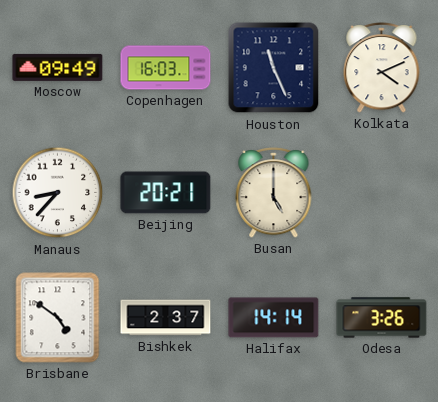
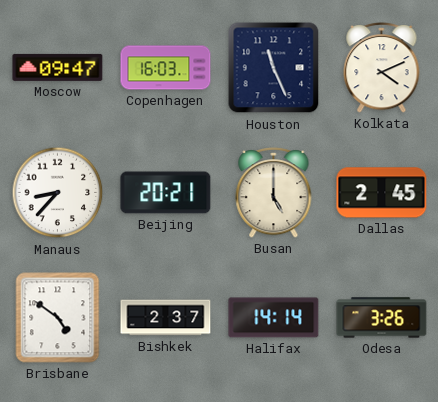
Moscow: 09:49 -> 09:47 (58, 67)
Dallas: none -> 2:45 (382, 193)
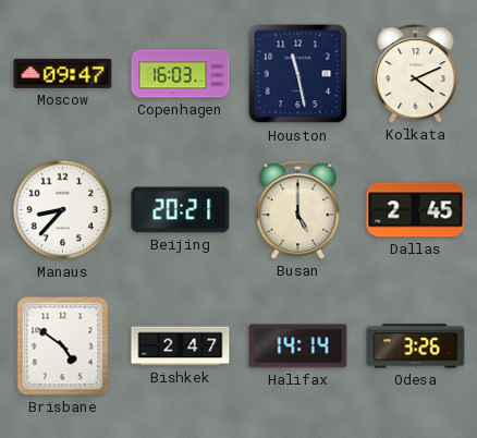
Houston: 11:26 -> 11:28 (298, 74)
Bishkek: 2:37 -> 2:47 (181, 346)
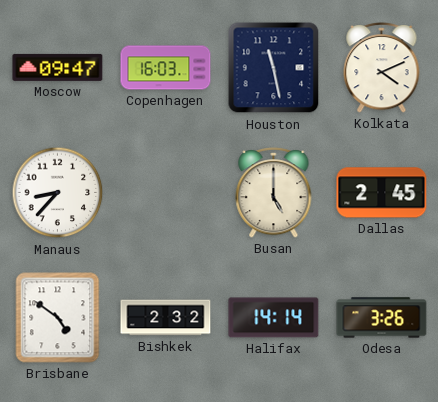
Beijing: 20:21 -> none (181, 210)
Bishkek: 2:47 -> 2:32 (166, 318)
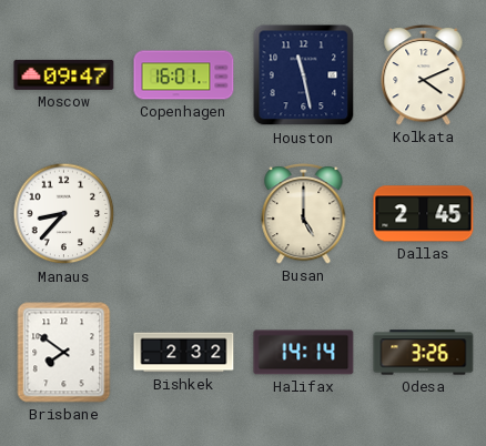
Copenhagen: 16:03 -> 16:01 (184, 75)
Brisbane: 4:51 -> 7:51 (64, 353)
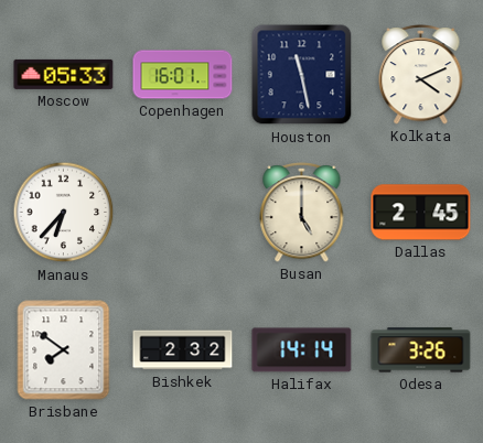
Moscow: 09:47 -> 05:33 (64, 74)
Manaus: 8:37 -> 6:37 (64, 213)
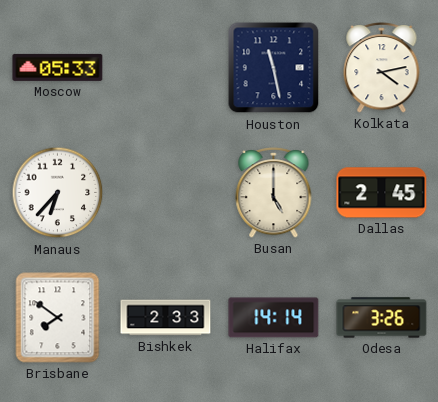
Copenhagen: 16:01 -> none (183, 75)
Kolkata: 4:11 -> 4:13 (382, 67)
Bishkek: 2:32 -> 2:33 (166, 318)
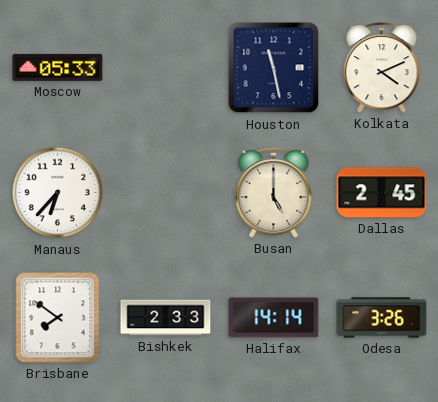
Kolkata: 4:13 -> 4:11 (382, 67)
